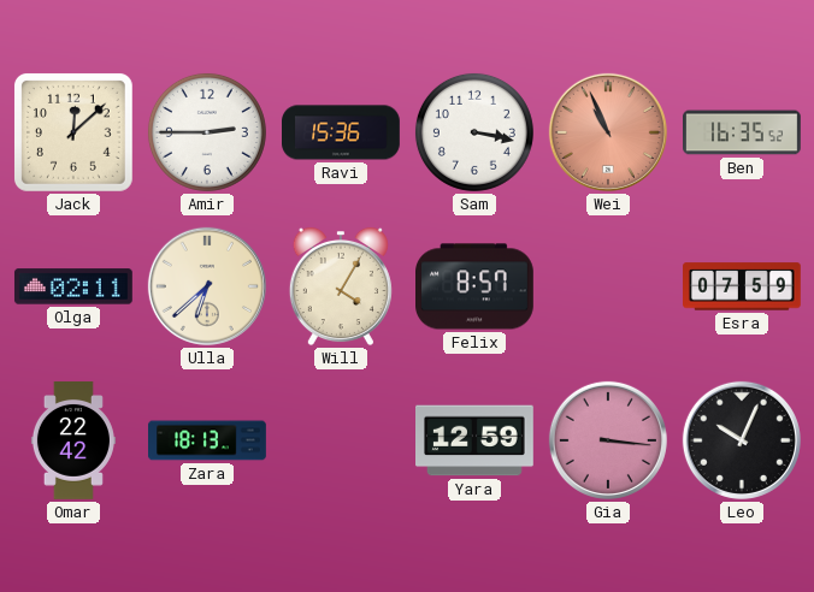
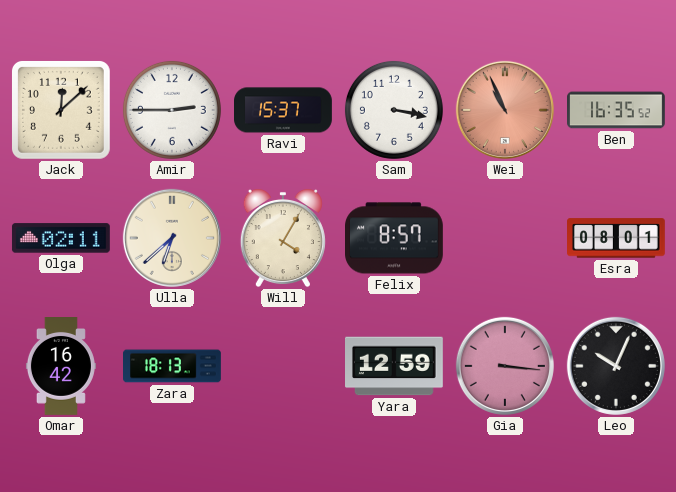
Ravi: 15:36 -> 15:37 (284, 110)
Esra: 07:59 -> 08:01 (617, 238)
Omar: 22:42 -> 16:42 (61, 367)
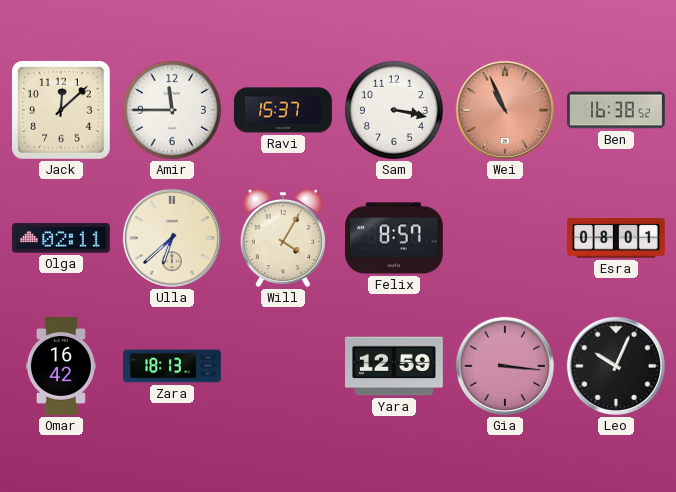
Amir: 2:45 -> 11:45 (172, 110)
Ben: 16:35 -> 16:38 (617, 110)
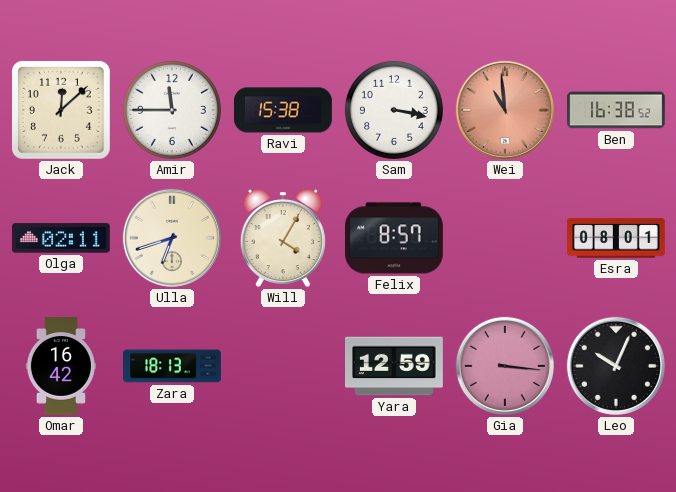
Ravi: 15:37 -> 15:38 (284, 110)
Wei: 10:56 -> 10:59 (505, 110)
Ulla: 6:38 -> 6:42 (172, 238)
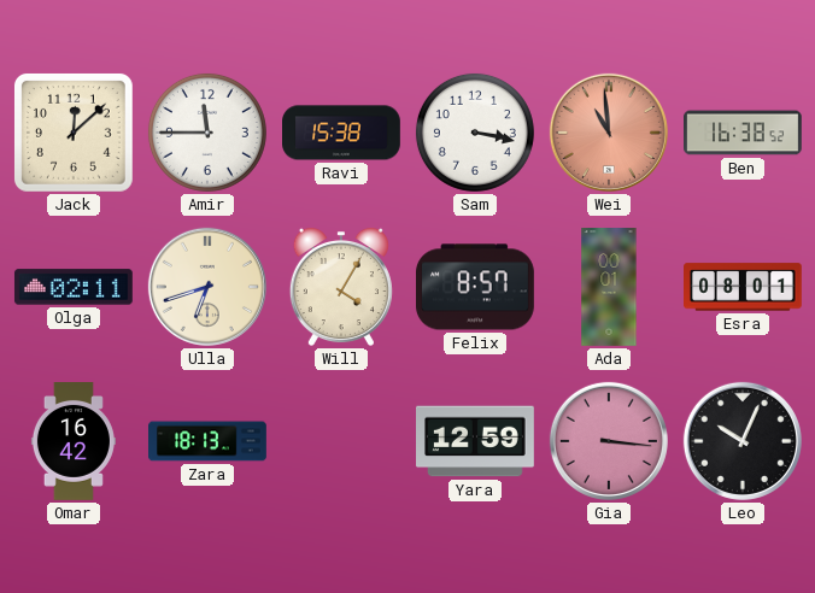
Ada: none -> 00:01 (609, 288)
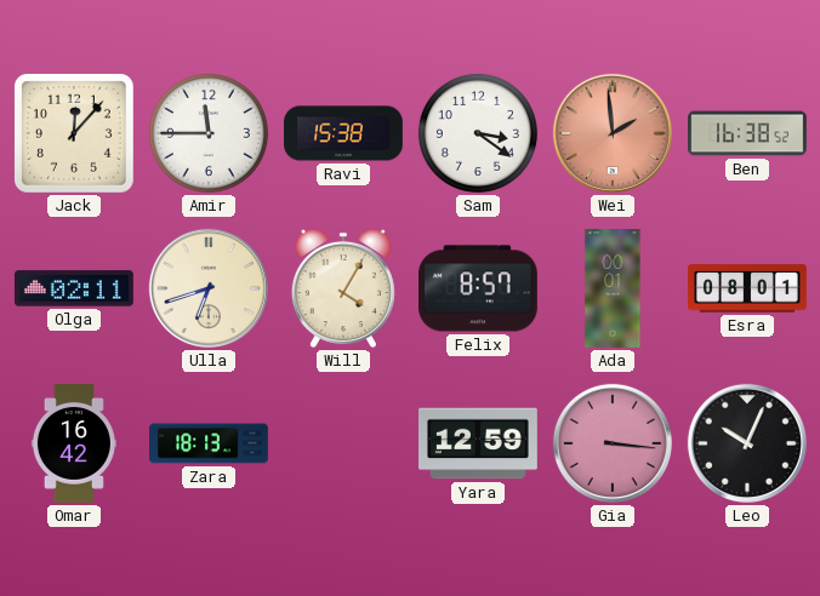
Jack: 12:08 -> 12:07 (74, 133)
Sam: 3:17 -> 3:21 (478, 133)
Wei: 10:59 -> 1:59 (613, 133)
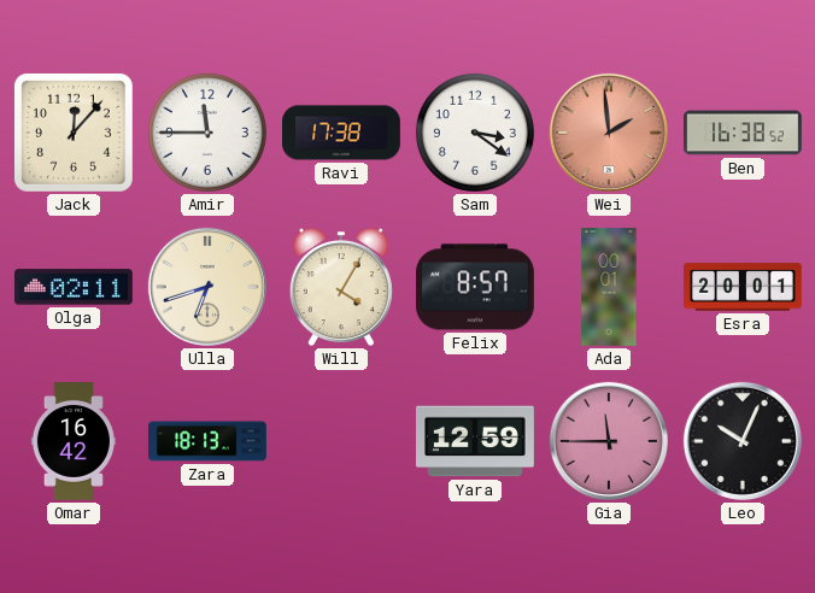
Ravi: 15:38 -> 17:38 (342, 133)
Esra: 08:01 -> 20:01 (744, 287)
Gia: 3:16 -> 11:45 (609, 441)
